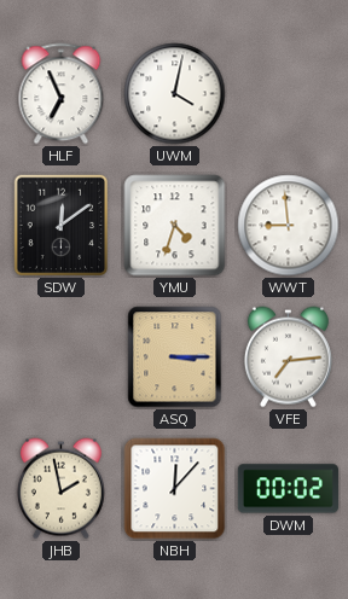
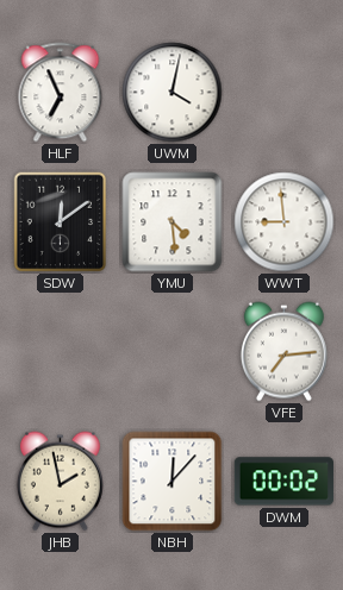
YMU: 4:33 -> 4:29 (173, 222)
ASQ: 3:15 -> none (175, 357)
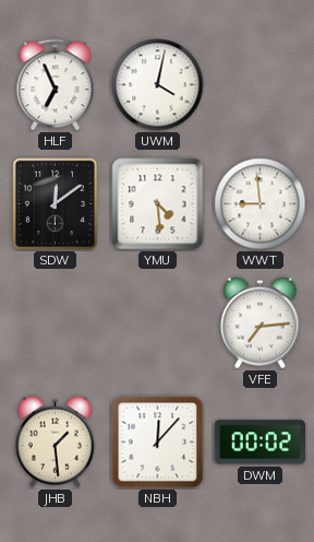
JHB: 1:58 -> 1:29 (55, 443)
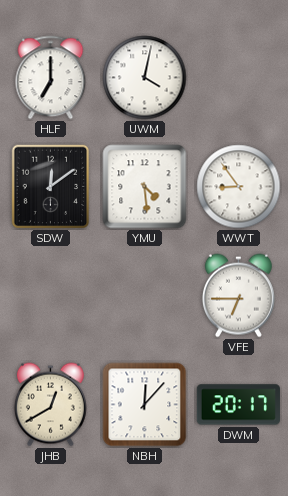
HLF: 6:56 -> 7:00 (51, 78)
WWT: 8:59 -> 8:54 (239, 187)
VFE: 7:14 -> 6:45 (238, 296)
JHB: 1:29 -> 12:40 (50, 405)
DWM: 00:02 -> 20:17 (238, 405)
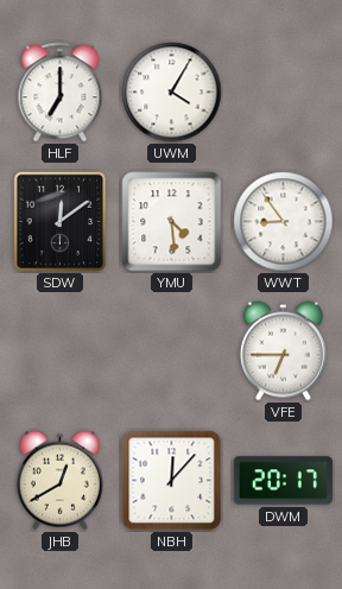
UWM: 4:02 -> 4:05 (172, 93)
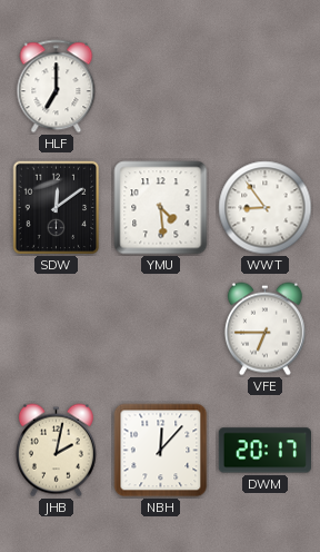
UWM: 4:05 -> none (172, 93)
JHB: 12:40 -> 2:02 (56, 451)
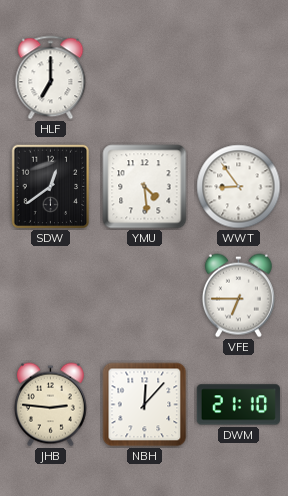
SDW: 12:09 -> 12:39 (51, 187)
JHB: 2:02 -> 2:46 (50, 405)
DWM: 20:17 -> 21:10 (238, 405)
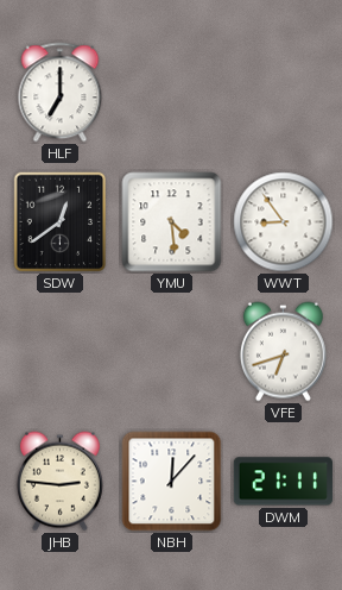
VFE: 6:45 -> 6:42 (283, 352)
DWM: 21:10 -> 21:11 (283, 482)
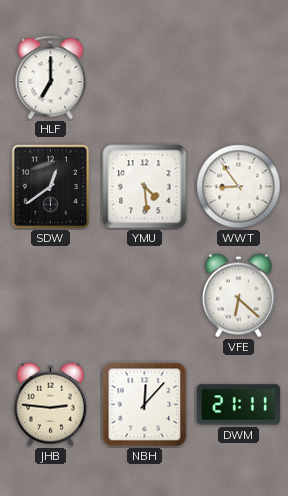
VFE: 6:42 -> 6:22 (238, 296)
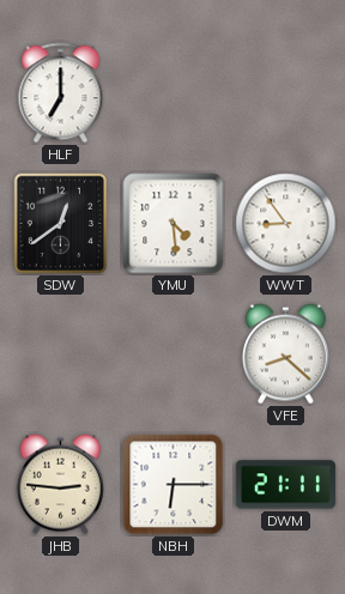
VFE: 6:22 -> 8:22 (285, 354)
NBH: 12:07 -> 6:15 (174, 485)
